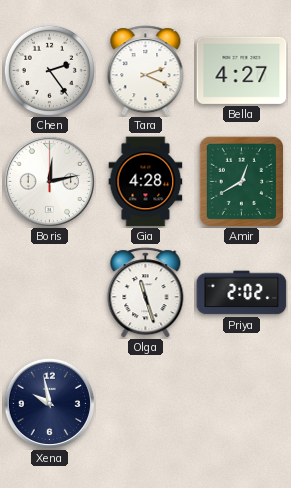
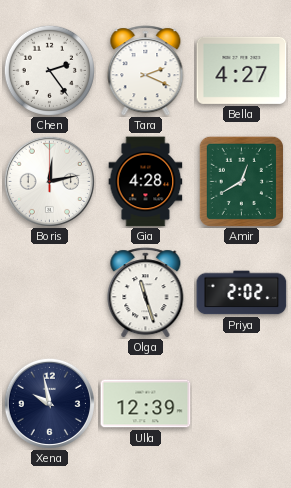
Ulla: none -> 12:39 (146, 404)
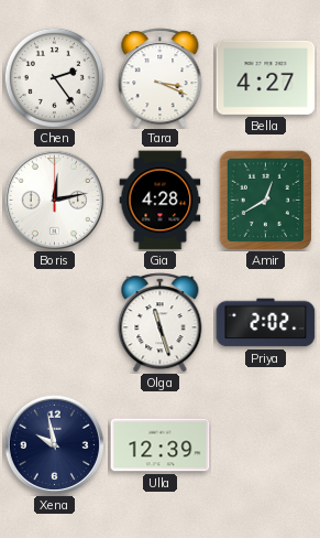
Tara: 2:19 -> 3:19 (161, 78)
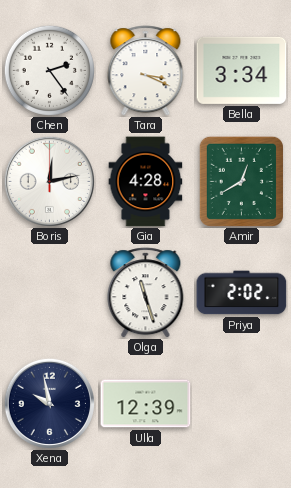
Bella: 4:27 -> 3:34 (242, 70)
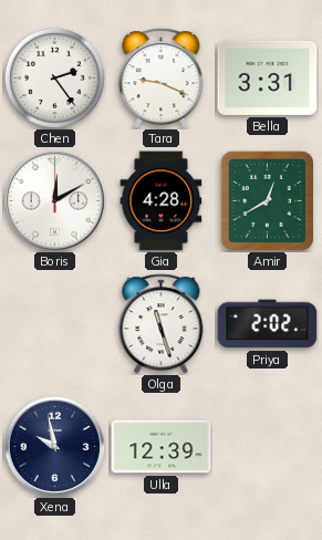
Tara: 3:19 -> 9:19 (162, 79)
Bella: 3:34 -> 3:31 (268, 77)
Boris: 12:13 -> 12:10 (54, 200)
